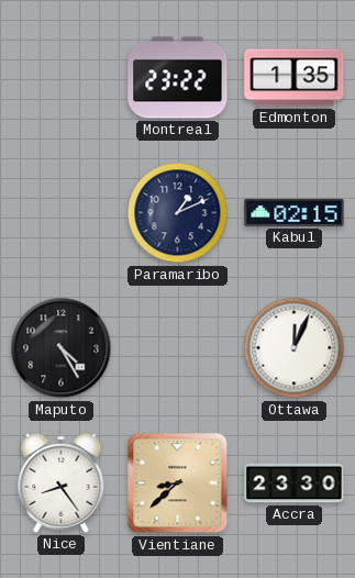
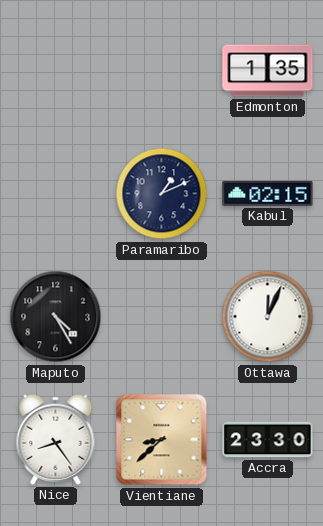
Montreal: 23:22 -> none (178, 78)
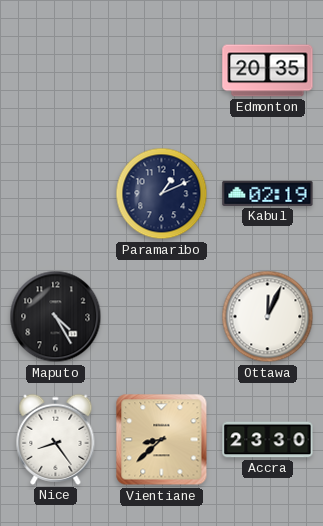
Edmonton: 1:35 -> 20:35 (268, 71)
Kabul: 02:15 -> 02:19 (268, 193)
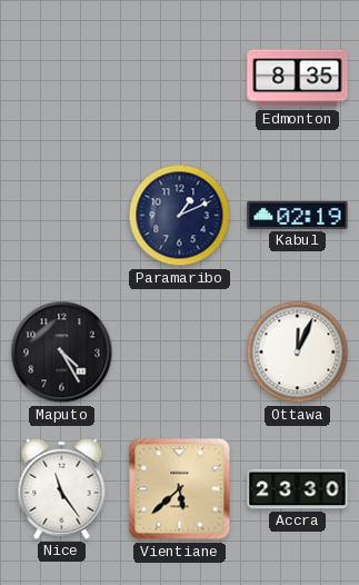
Edmonton: 20:35 -> 8:35 (298, 79)
Nice: 8:24 -> 11:24 (62, 488)
Vientiane: 8:38 -> 5:38 (180, 489)
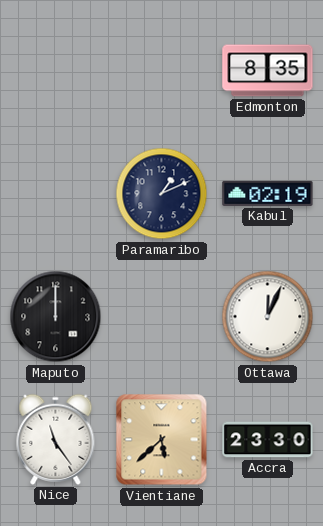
Maputo: 4:25 -> 12:00 (56, 317)
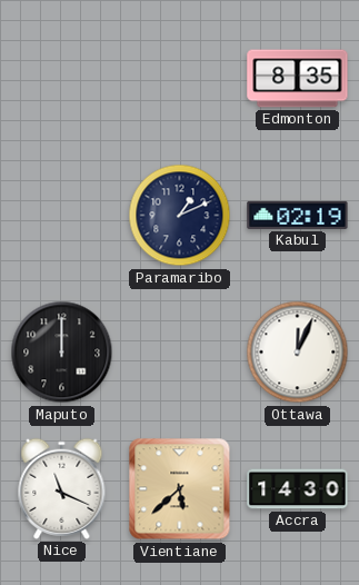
Nice: 11:24 -> 11:19 (62, 488)
Accra: 23:30 -> 14:30 (298, 489)
